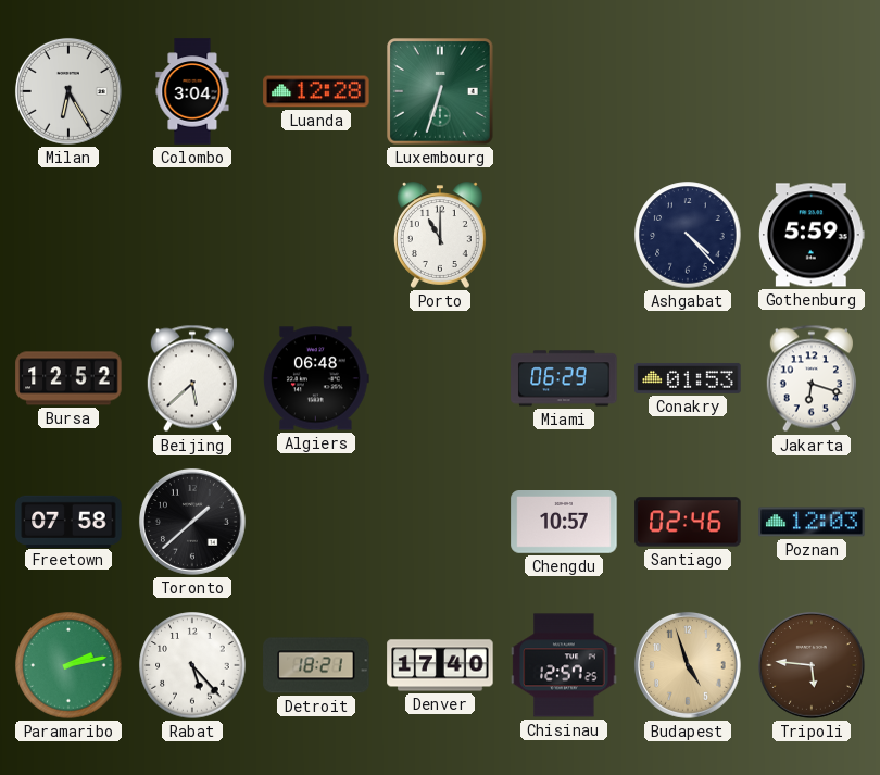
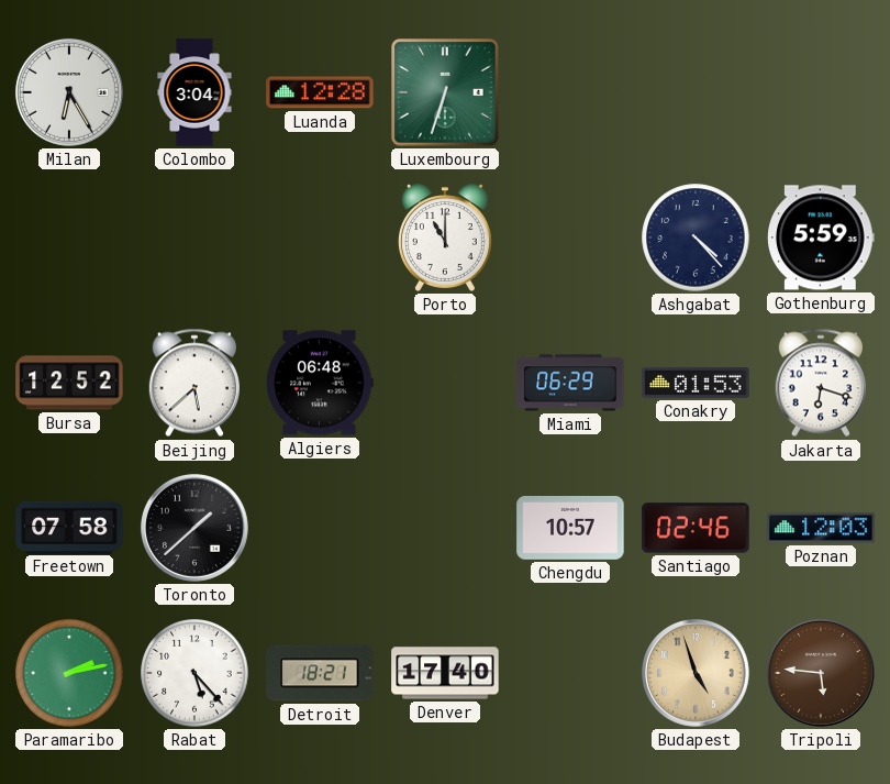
Chisinau: 12:57 -> none (564, 665)
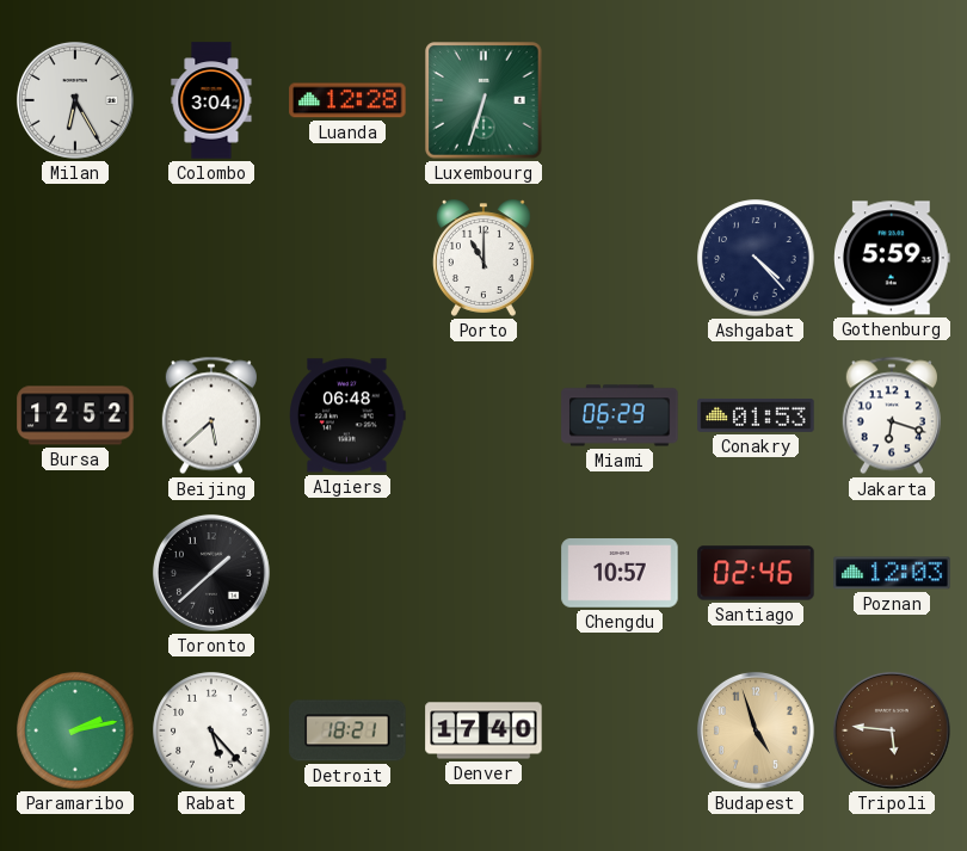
Freetown: 07:58 -> none (69, 527)
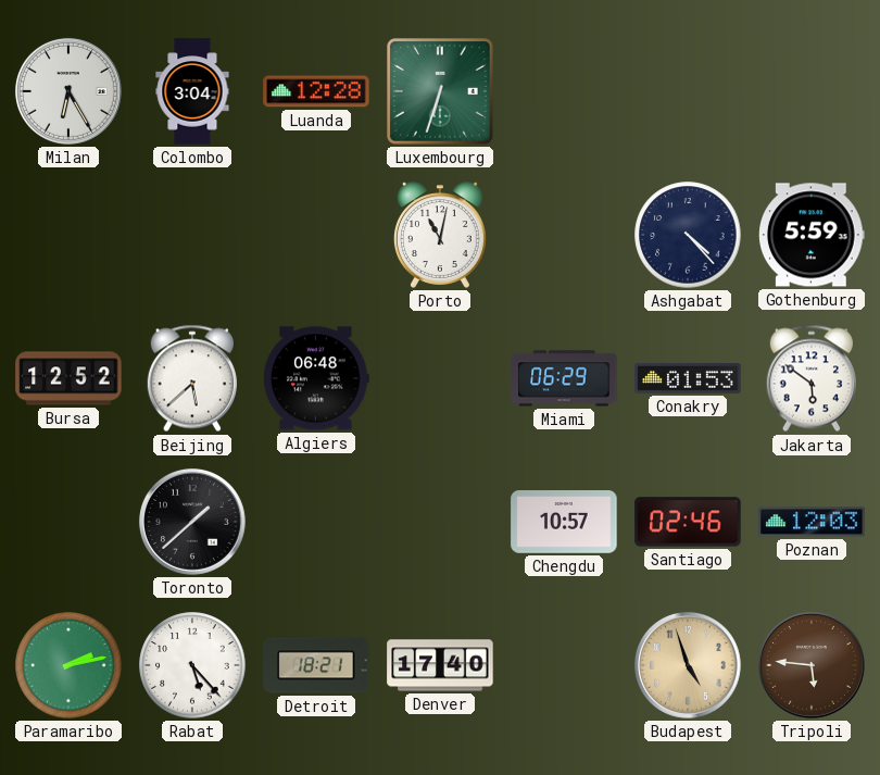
Porto: 11:00 -> 11:02 (440, 235)
Jakarta: 6:18 -> 5:51 (812, 378)
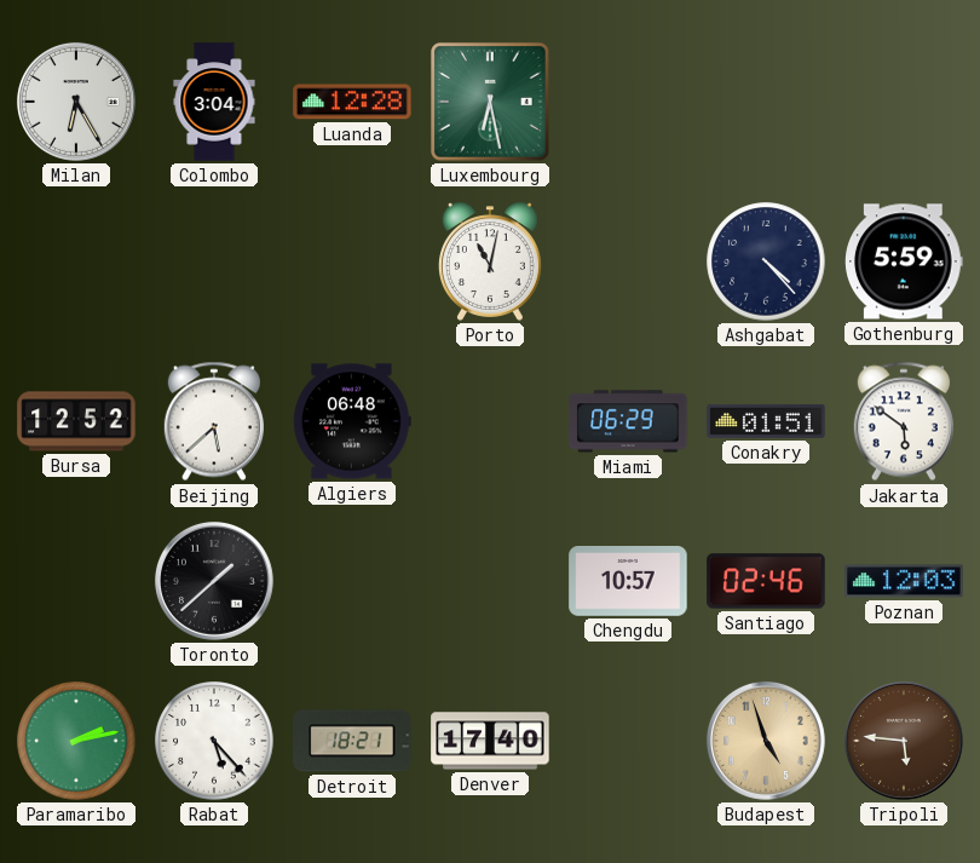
Luxembourg: 6:33 -> 6:28 (490, 102)
Conakry: 01:53 -> 01:51 (766, 421)
